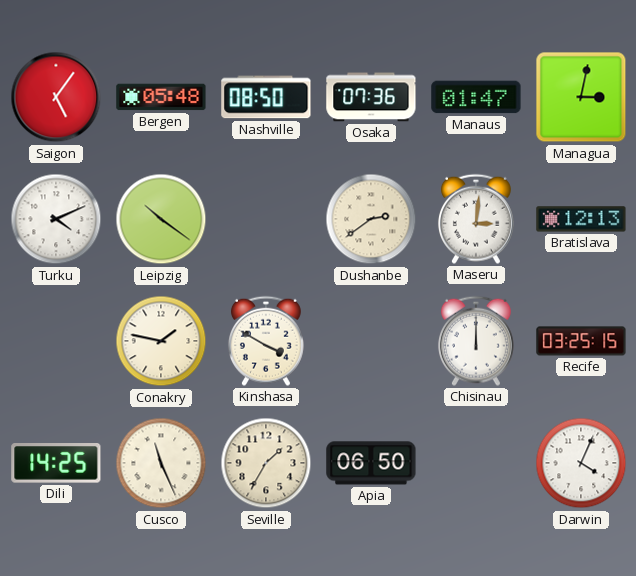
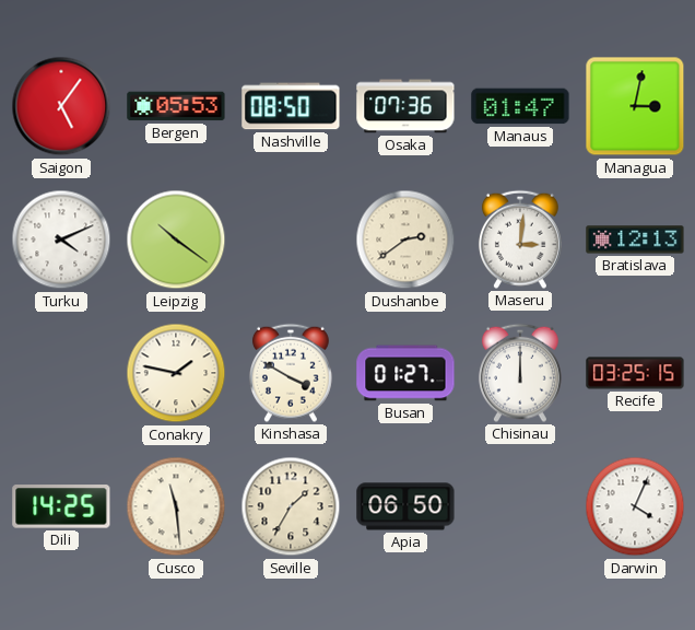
Bergen: 05:48 -> 05:53 (176, 106)
Busan: none -> 01:27 (405, 373)
Cusco: 11:26 -> 11:29 (176, 506)
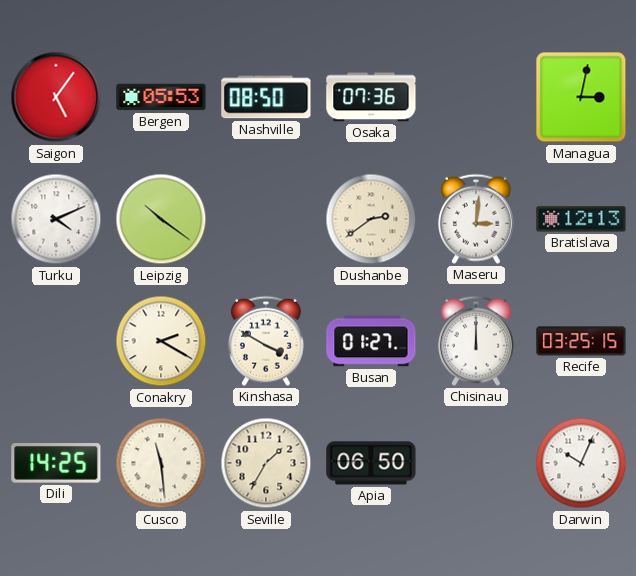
Manaus: 01:47 -> none (520, 106)
Conakry: 1:47 -> 2:20 (161, 341)
Darwin: 4:04 -> 10:04 (581, 463)
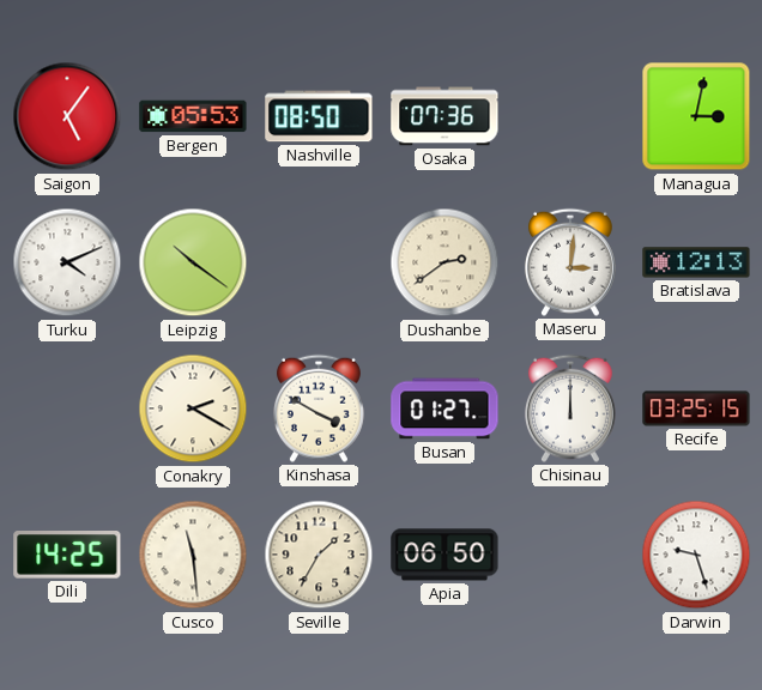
Darwin: 10:04 -> 9:27 (696, 555)
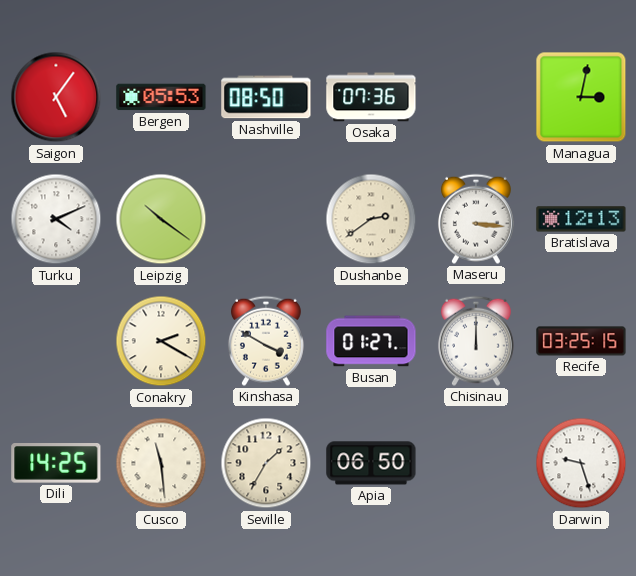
Maseru: 3:01 -> 3:16 (476, 219)
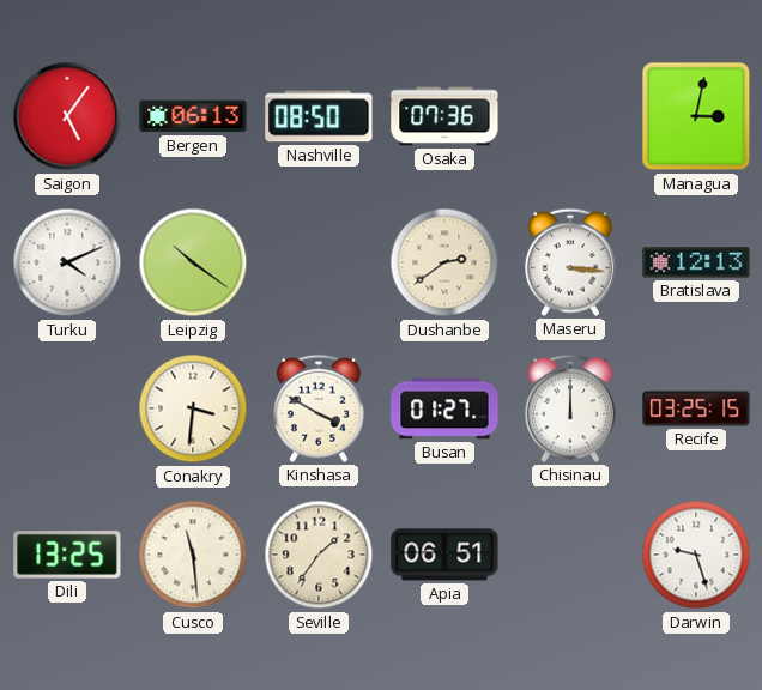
Bergen: 05:53 -> 06:13 (193, 116)
Conakry: 2:20 -> 3:31 (193, 408)
Dili: 14:25 -> 13:25 (67, 555)
Seville: 1:35 -> 1:36 (319, 555)
Apia: 06:50 -> 06:51 (444, 555)
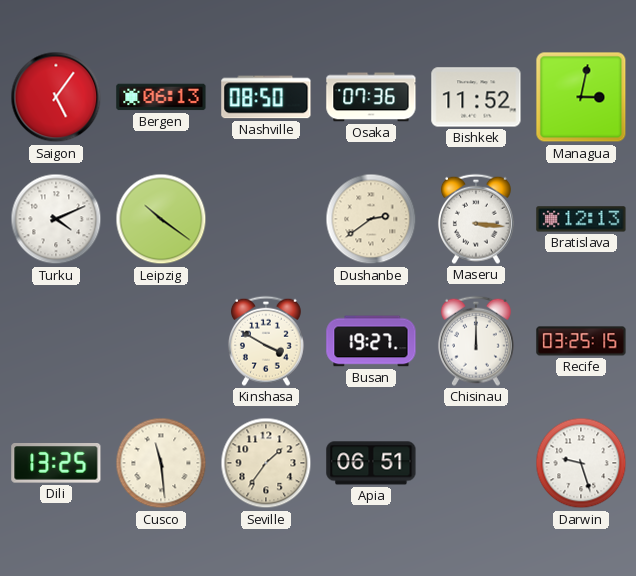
Bishkek: none -> 11:52 (476, 97)
Conakry: 3:31 -> none (193, 408)
Busan: 01:27 -> 19:27 (371, 341)
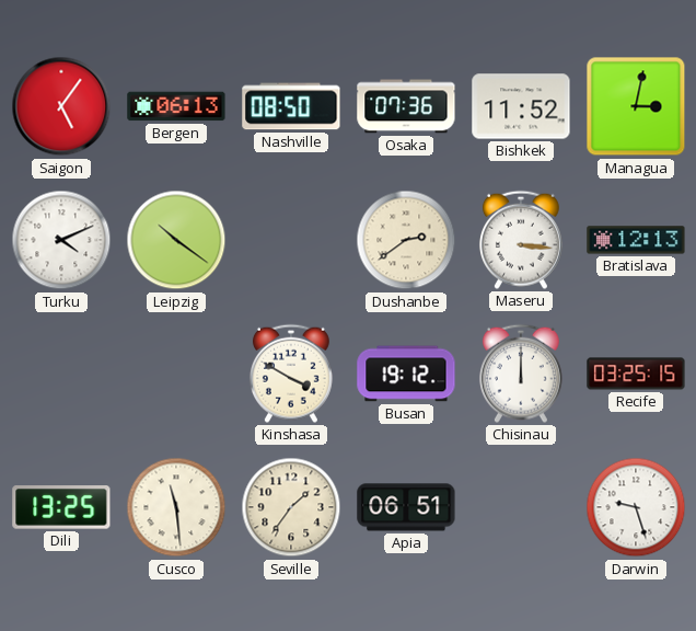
Busan: 19:27 -> 19:12 (406, 374)
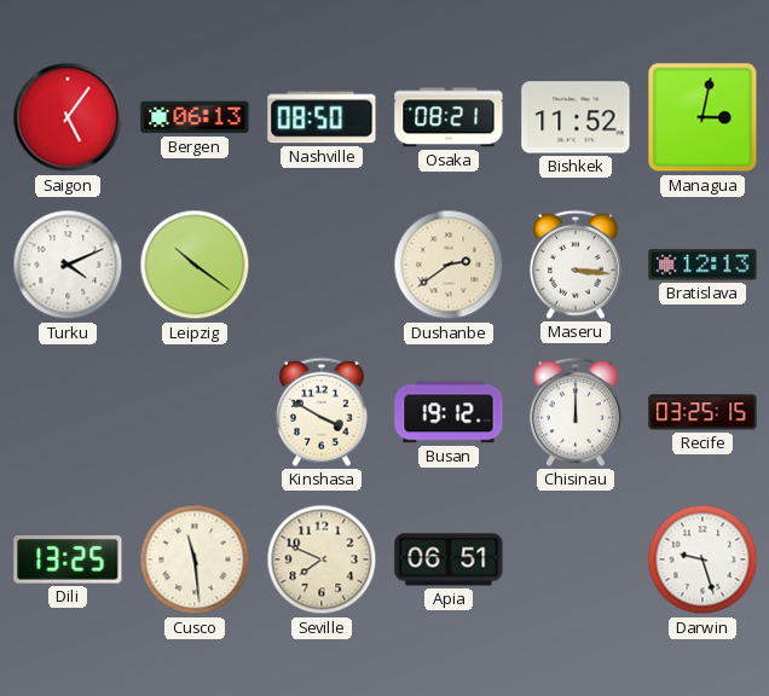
Osaka: 07:36 -> 08:21 (449, 117)
Seville: 1:36 -> 7:49 (322, 559)
